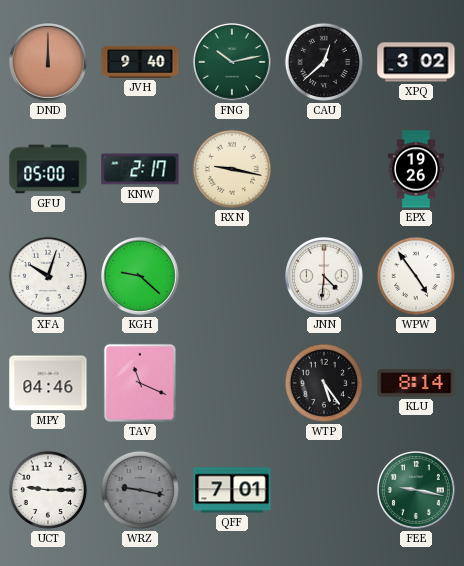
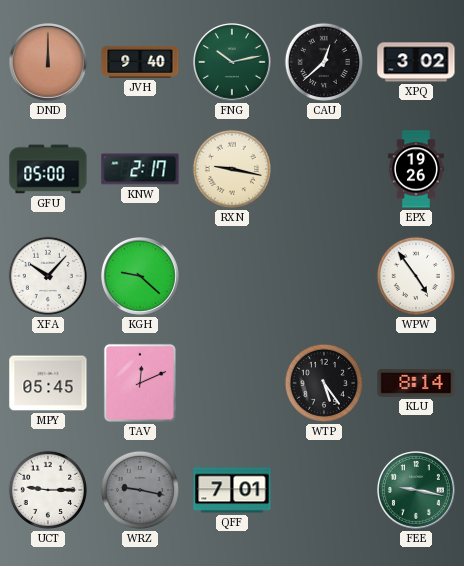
XFA: 10:03 -> 10:07 (48, 276)
JNN: 4:31 -> none (325, 277)
MPY: 04:46 -> 05:45 (48, 383)
TAV: 11:19 -> 12:11 (140, 383)
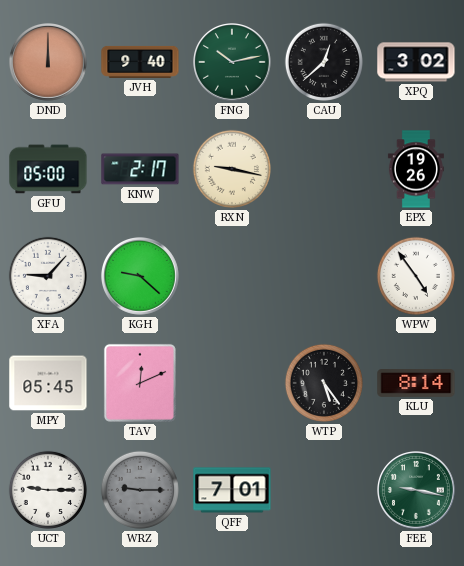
XFA: 10:07 -> 9:07 (48, 276)
WRZ: 9:17 -> 9:15 (140, 490)
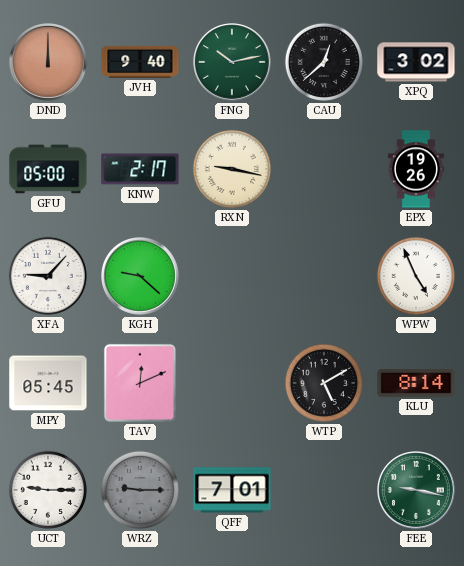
WPW: 4:54 -> 4:56 (416, 276)
WTP: 5:24 -> 5:10 (324, 383)
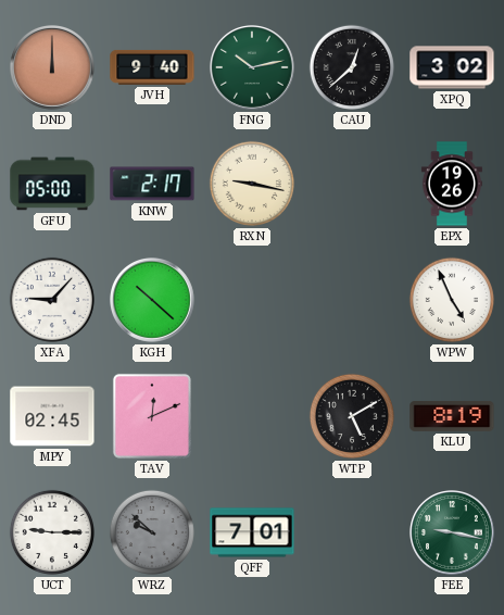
KGH: 9:22 -> 10:22 (153, 301)
MPY: 05:45 -> 02:45 (52, 416)
KLU: 8:14 -> 8:19 (452, 417)
WRZ: 9:15 -> 9:52 (152, 532)
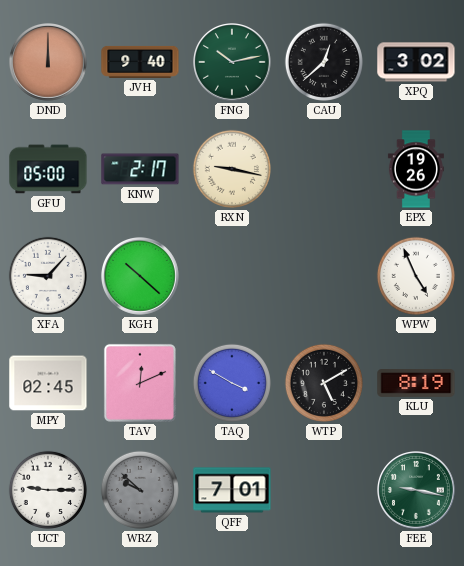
TAQ: none -> 3:50 (232, 383)
